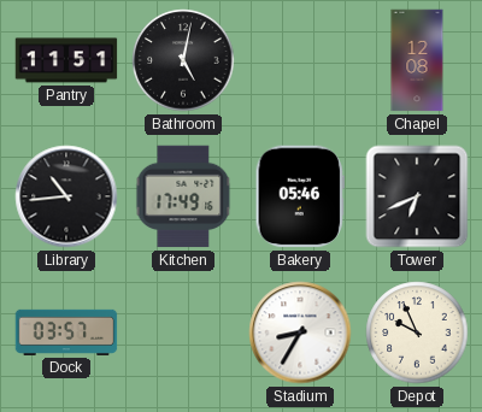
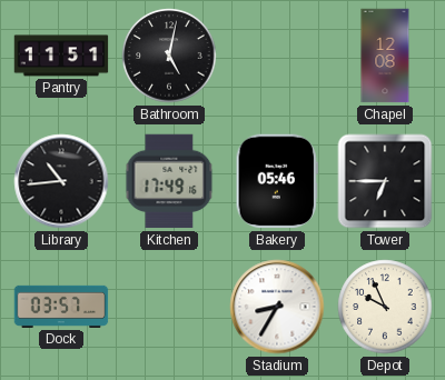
Tower: 6:41 -> 6:45 (385, 181)
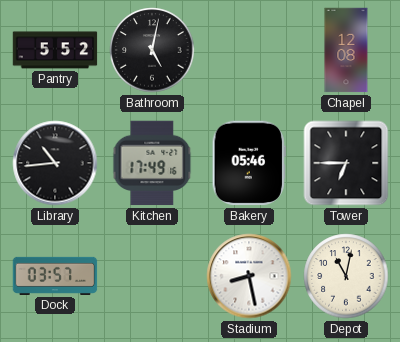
Pantry: 11:51 -> 5:52 (55, 50)
Stadium: 8:35 -> 8:28 (249, 276)
Depot: 9:56 -> 11:02 (346, 276)
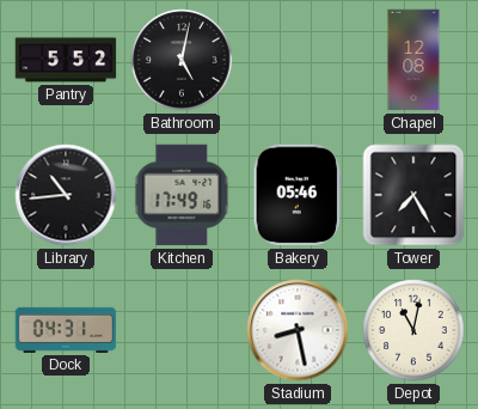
Tower: 6:45 -> 7:25 (413, 195)
Dock: 03:57 -> 04:31 (66, 330)
